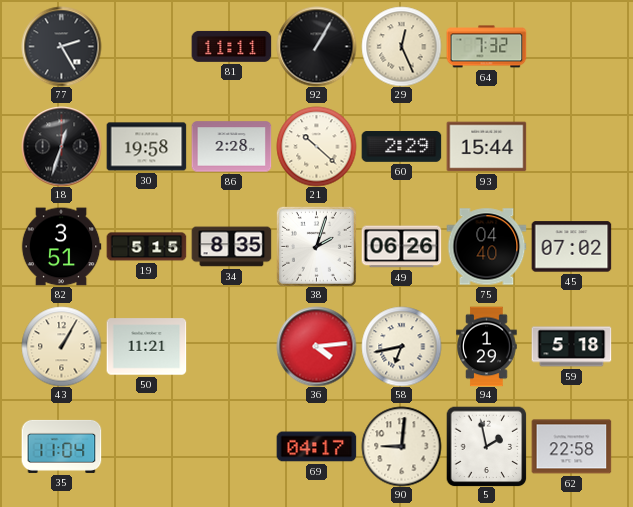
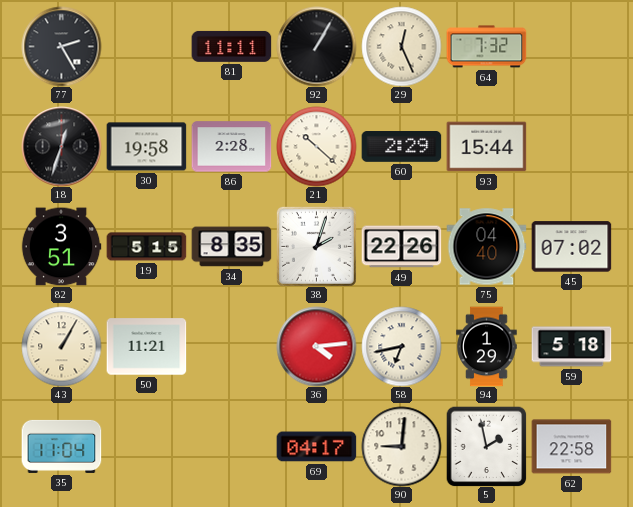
49: 06:26 -> 22:26 (401, 247)
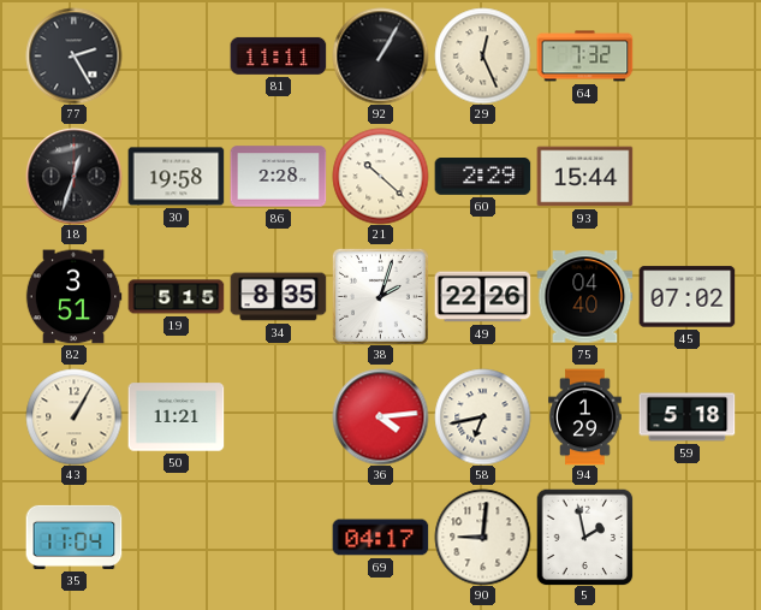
62: 22:58 -> none (571, 447)
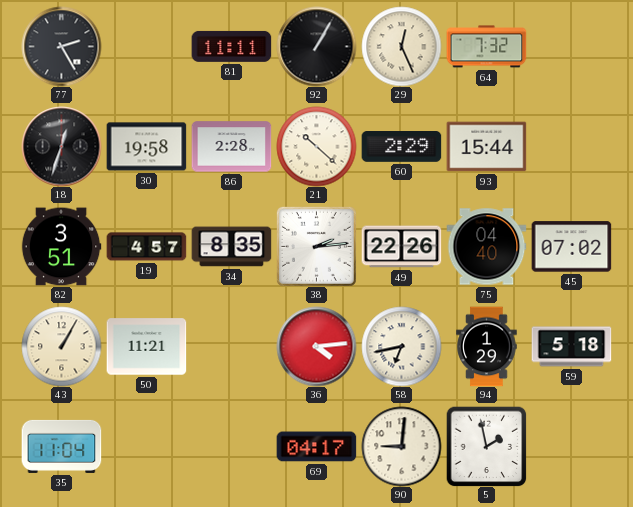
19: 5:15 -> 4:57 (146, 247)
38: 2:03 -> 2:14 (316, 246)
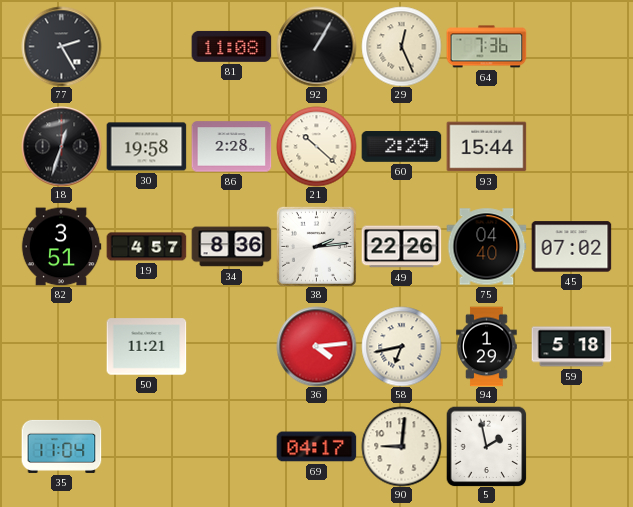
81: 11:11 -> 11:08 (231, 46)
64: 7:32 -> 7:36 (486, 47)
34: 8:35 -> 8:36 (231, 247)
43: 1:05 -> none (61, 346)
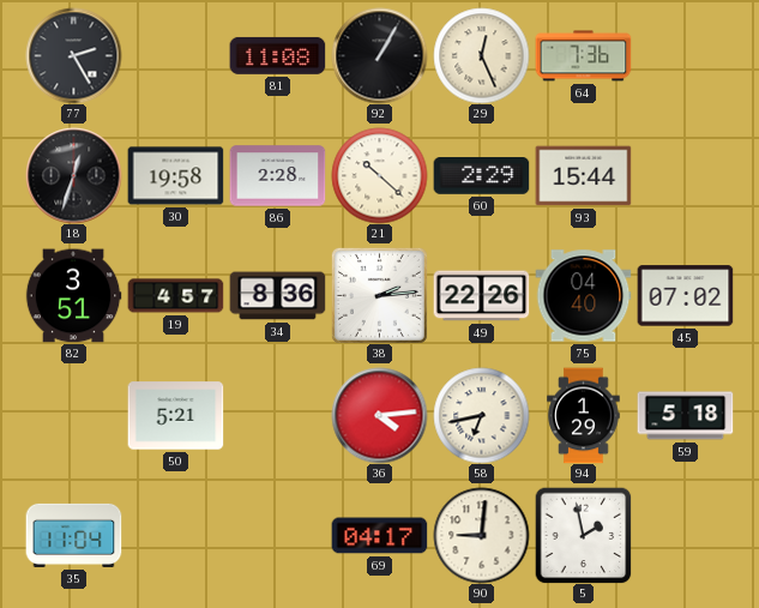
50: 11:21 -> 5:21 (175, 416)
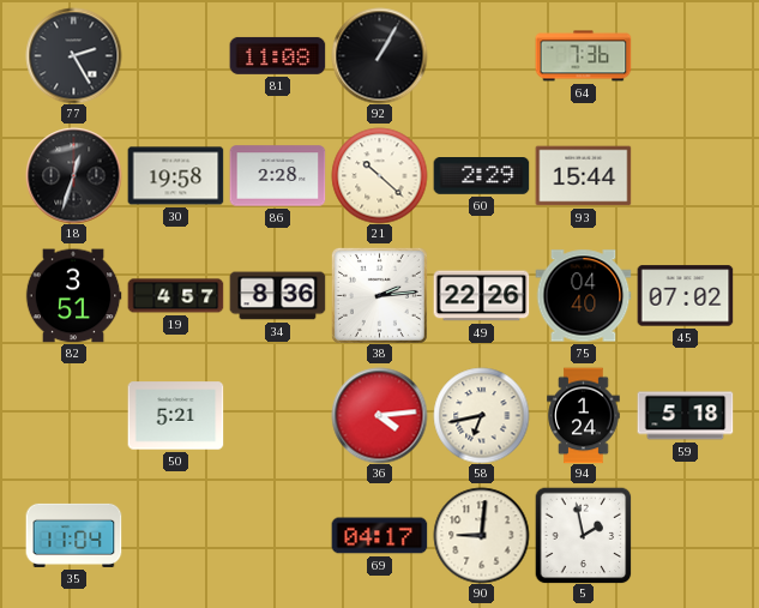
29: 12:26 -> none (481, 55)
94: 1:29 -> 1:24 (584, 415)
